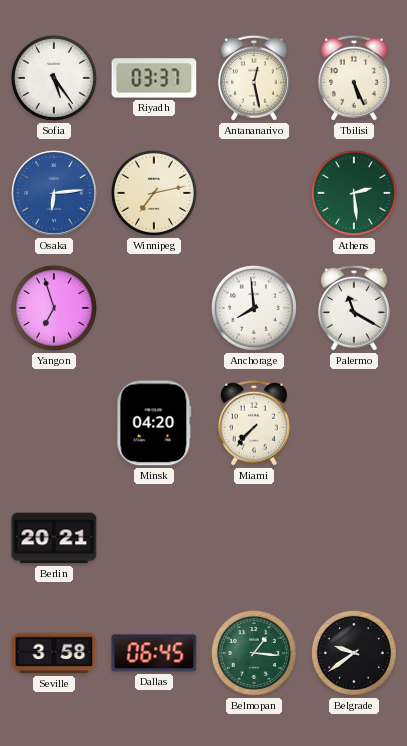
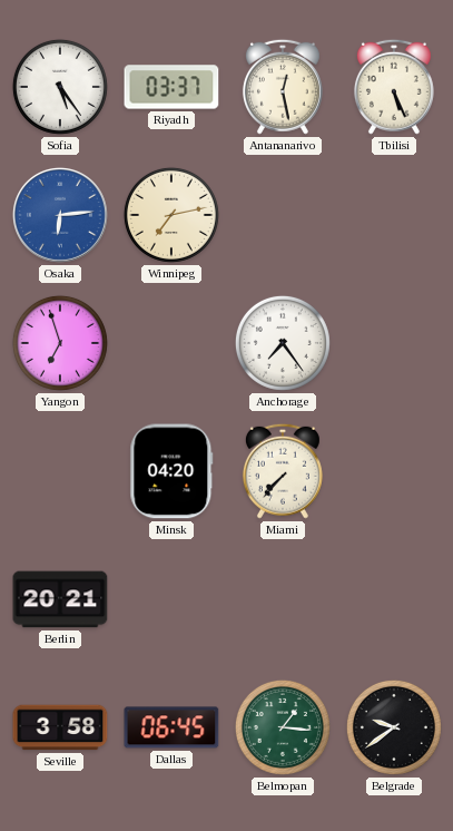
Athens: 2:29 -> none (354, 193)
Anchorage: 7:59 -> 7:24 (283, 343)
Palermo: 11:20 -> none (354, 308)
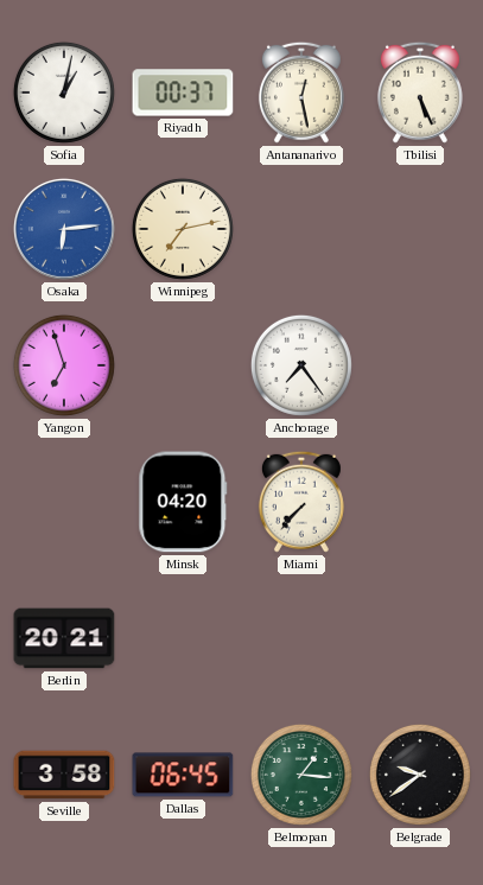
Sofia: 5:24 -> 1:02 (64, 93)
Riyadh: 03:37 -> 00:37 (183, 93)
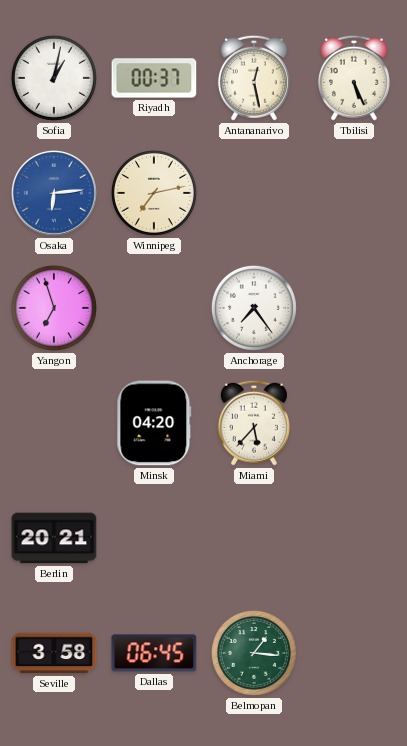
Miami: 7:37 -> 5:37 (254, 423)
Belgrade: 9:39 -> none (420, 775)
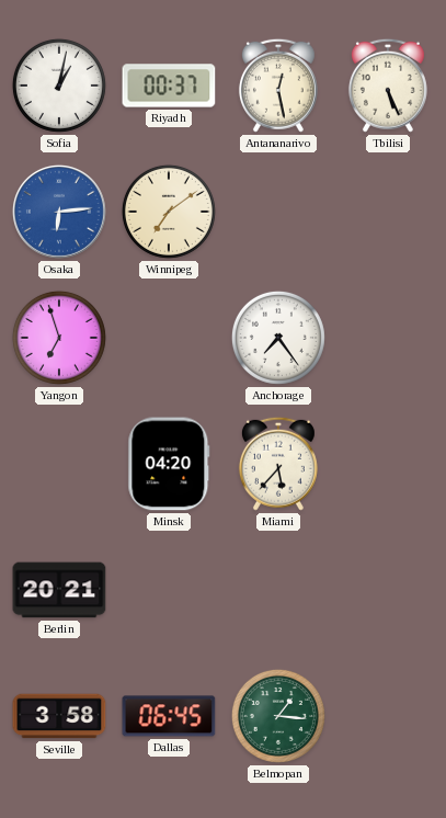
Winnipeg: 7:13 -> 7:09 (169, 212)
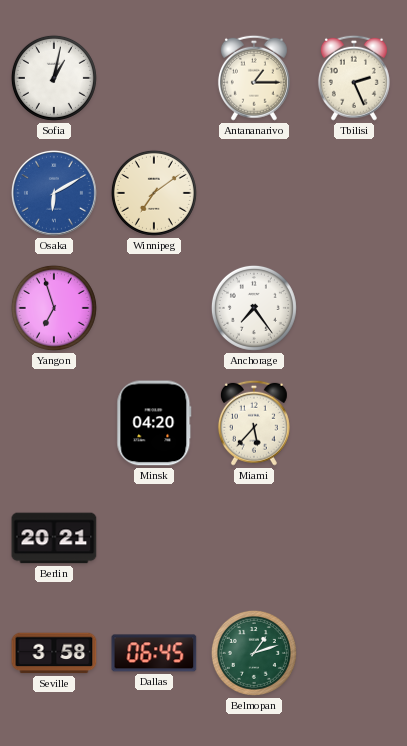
Riyadh: 00:37 -> none (169, 86)
Antananarivo: 12:28 -> 1:15 (254, 78)
Tbilisi: 5:26 -> 2:26 (354, 78)
Osaka: 6:14 -> 6:10 (54, 193)
Belmopan: 1:16 -> 1:12 (254, 653)
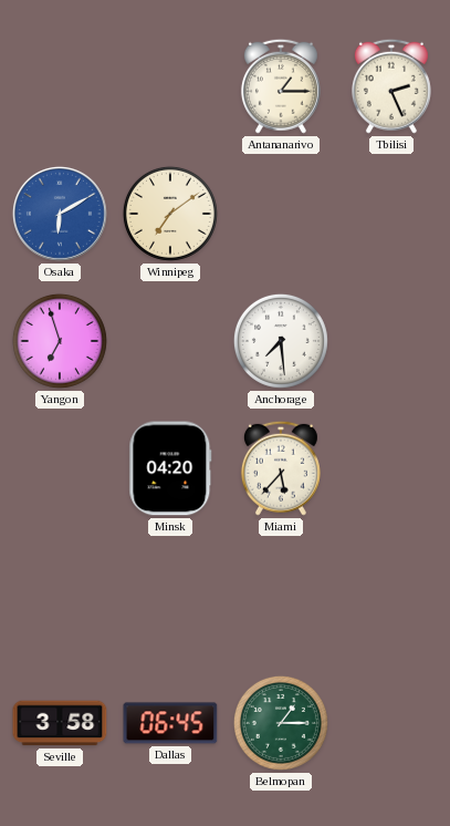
Sofia: 1:02 -> none (54, 78)
Anchorage: 7:24 -> 7:29 (281, 341)
Berlin: 20:21 -> none (54, 538)
Belmopan: 1:12 -> 1:15 (281, 723)
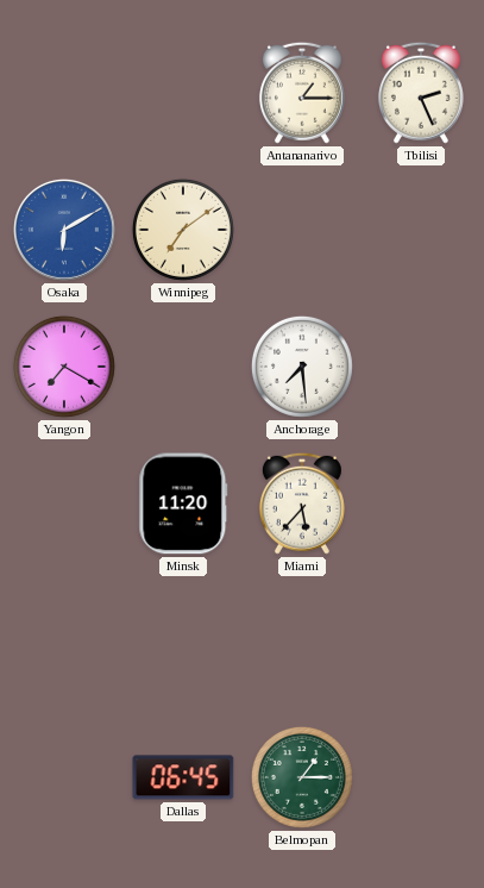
Yangon: 6:57 -> 7:20 (64, 367)
Minsk: 04:20 -> 11:20 (183, 504)
Seville: 3:58 -> none (60, 723)
